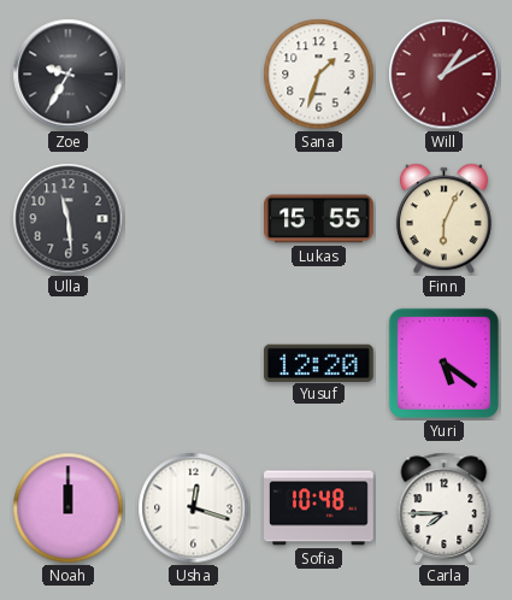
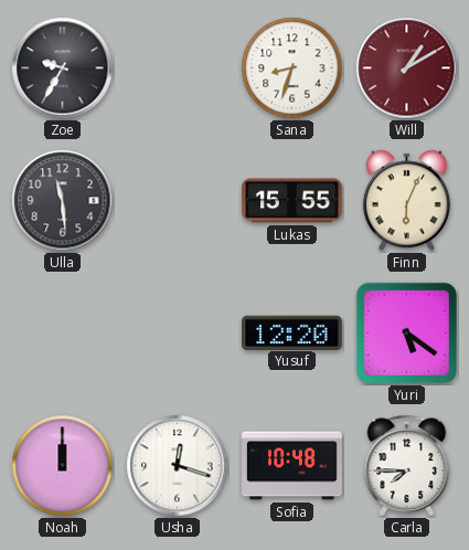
Sana: 1:33 -> 8:33 (292, 68)
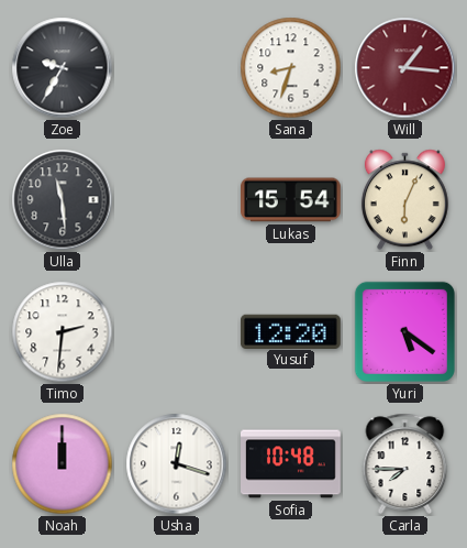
Will: 1:10 -> 1:16 (405, 68)
Lukas: 15:55 -> 15:54 (291, 200)
Timo: none -> 2:31 (63, 332)
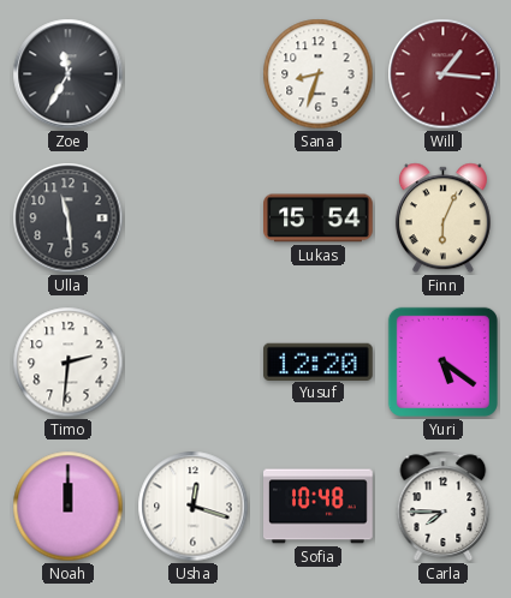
Zoe: 9:35 -> 11:35 (69, 74)
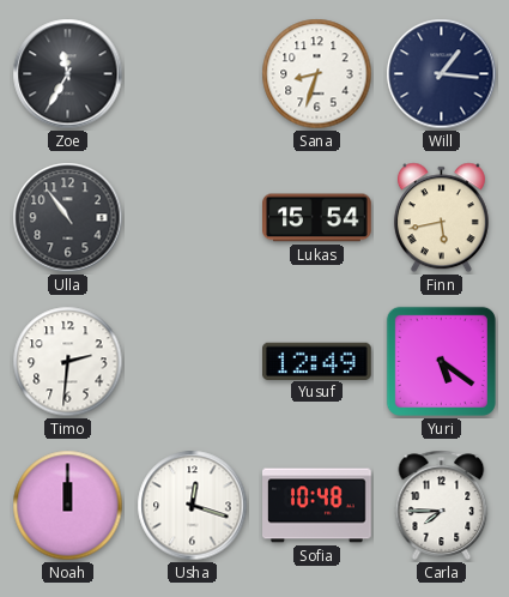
Will dial: burgundy -> navy (442, 74)
Ulla: 11:29 -> 10:54 (68, 218)
Finn: 6:04 -> 5:43 (441, 218)
Yusuf: 12:20 -> 12:49 (317, 361)
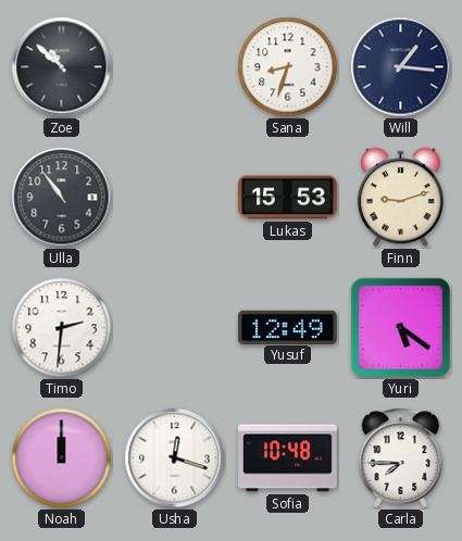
Zoe: 11:35 -> 10:52 (62, 67)
Lukas: 15:54 -> 15:53 (288, 198)
Finn: 5:43 -> 9:12 (400, 198)
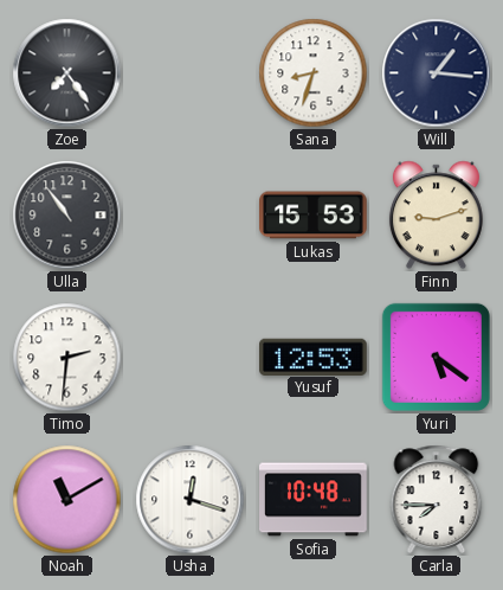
Zoe: 10:52 -> 7:24 (67, 73)
Yusuf: 12:49 -> 12:53 (314, 357)
Noah: 12:00 -> 11:10 (67, 500)
